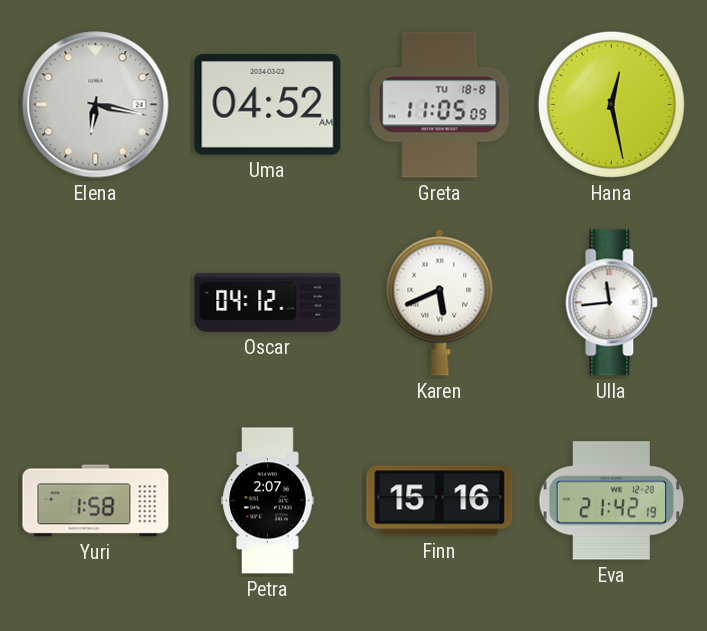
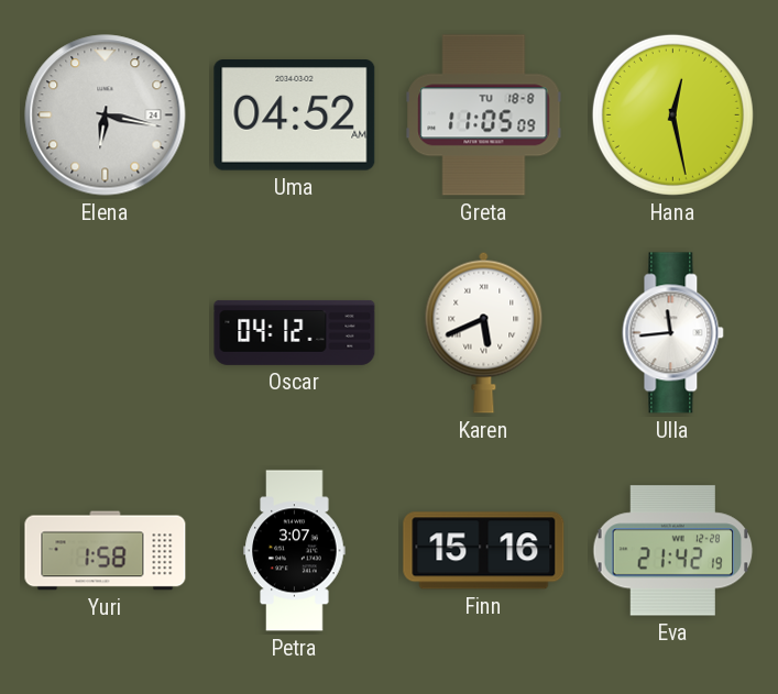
Petra: 2:07 -> 3:07 (295, 551)
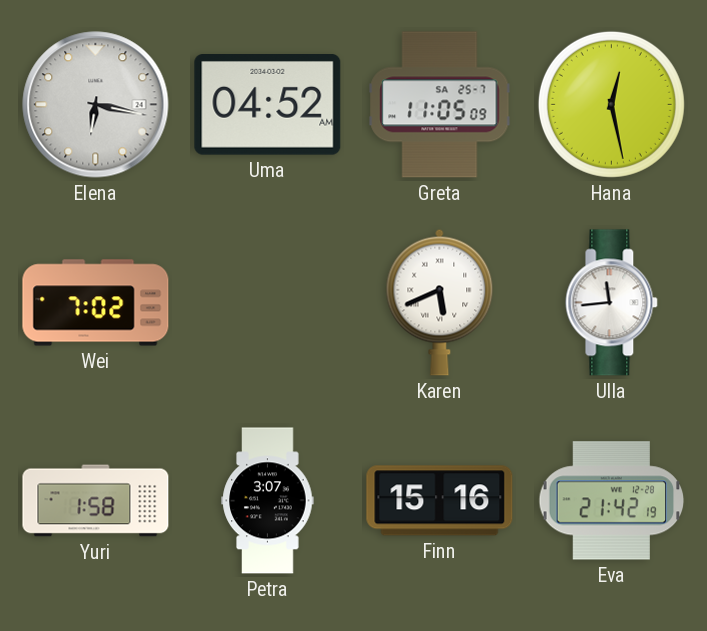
Greta date: TU 18-8 -> SA 25-7 (440, 105)
Wei: none -> 7:02 (96, 303)
Oscar: 04:12 -> none (295, 332)
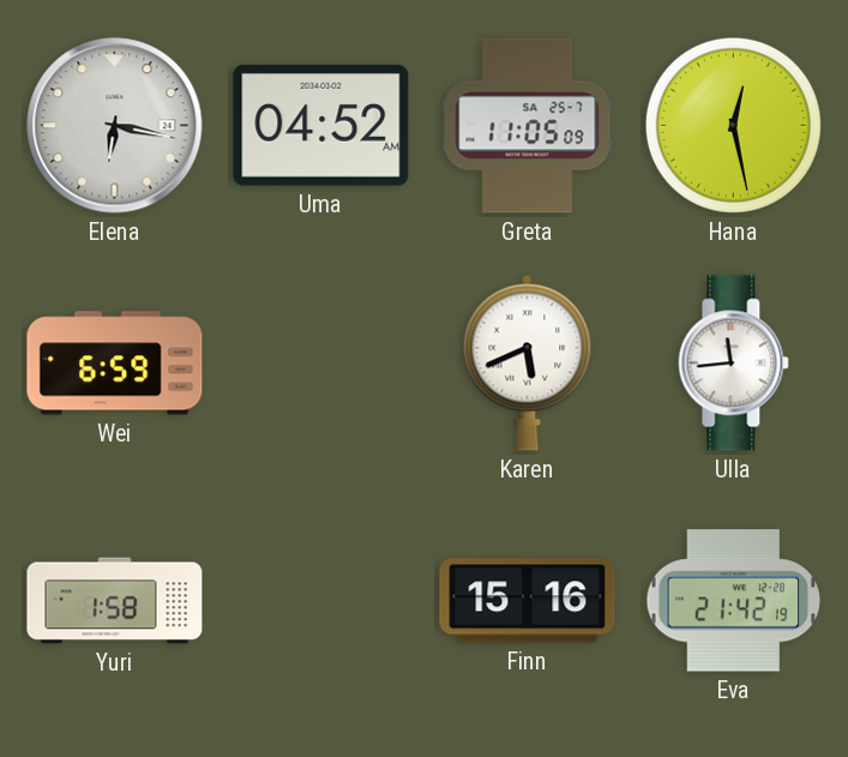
Wei: 7:02 -> 6:59 (115, 364)
Petra: 3:07 -> none (268, 501)
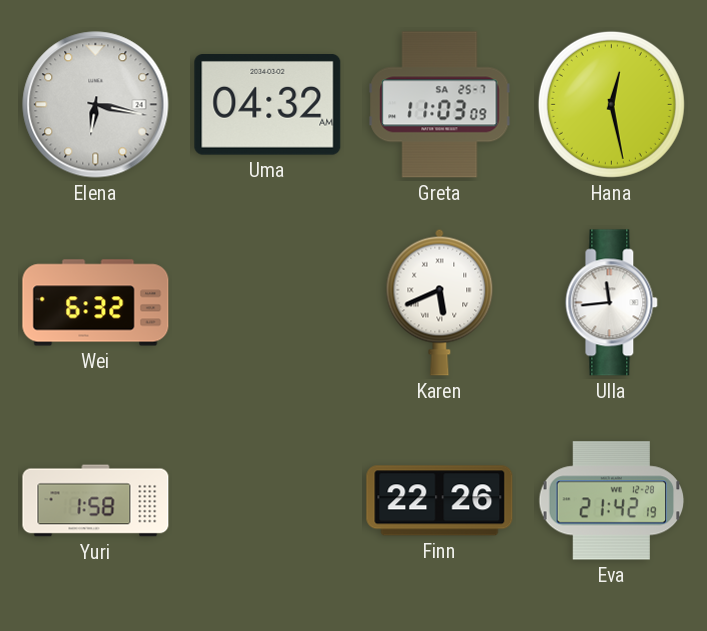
Uma: 04:52 -> 04:32 (268, 105)
Greta: 11:05 -> 11:03 (440, 105)
Wei: 6:59 -> 6:32 (96, 303)
Finn: 15:16 -> 22:26 (440, 501)
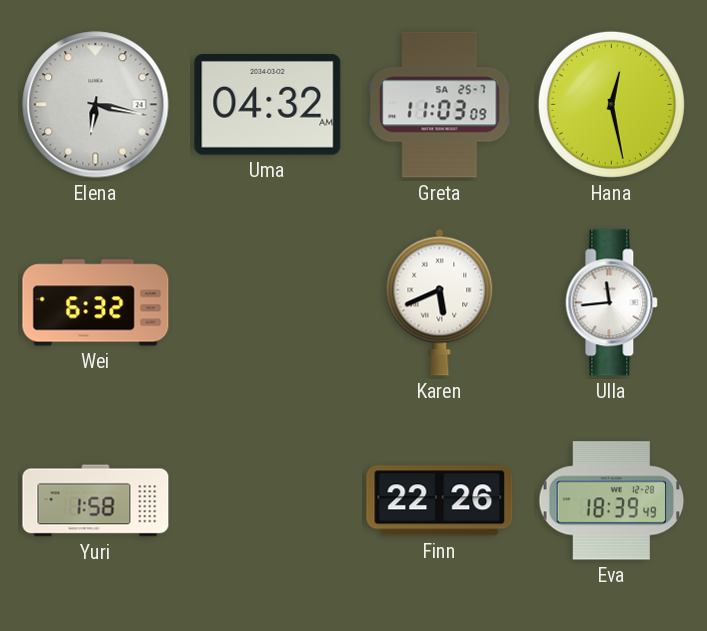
Eva: 21:42 -> 18:39 (612, 501)
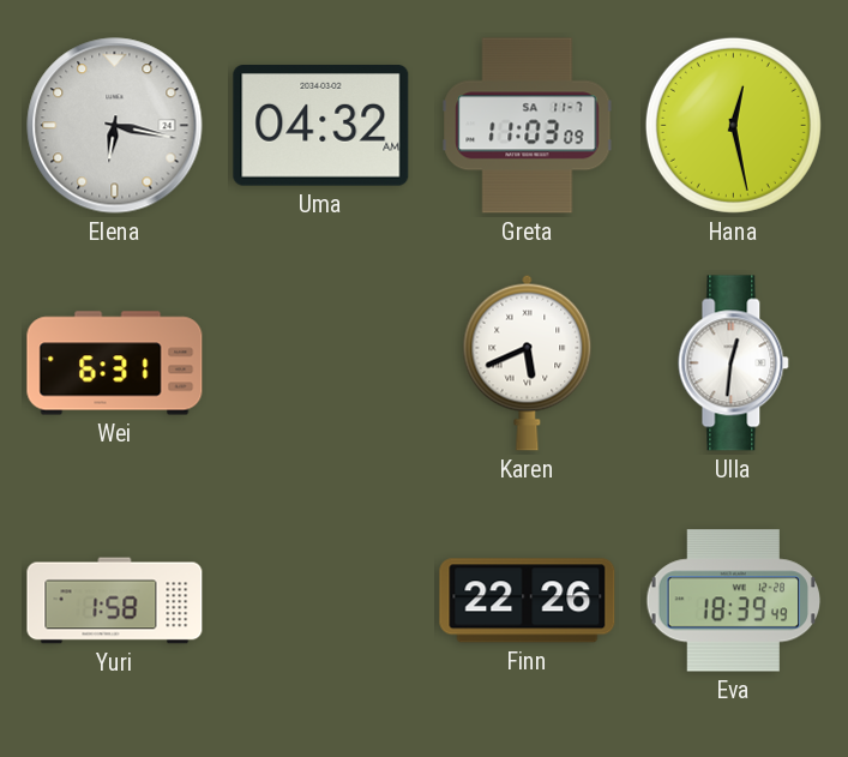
Greta date: SA 25-7 -> SA 11-7 (528, 126)
Wei: 6:32 -> 6:31 (115, 364)
Ulla: 11:44 -> 12:31 (734, 364)
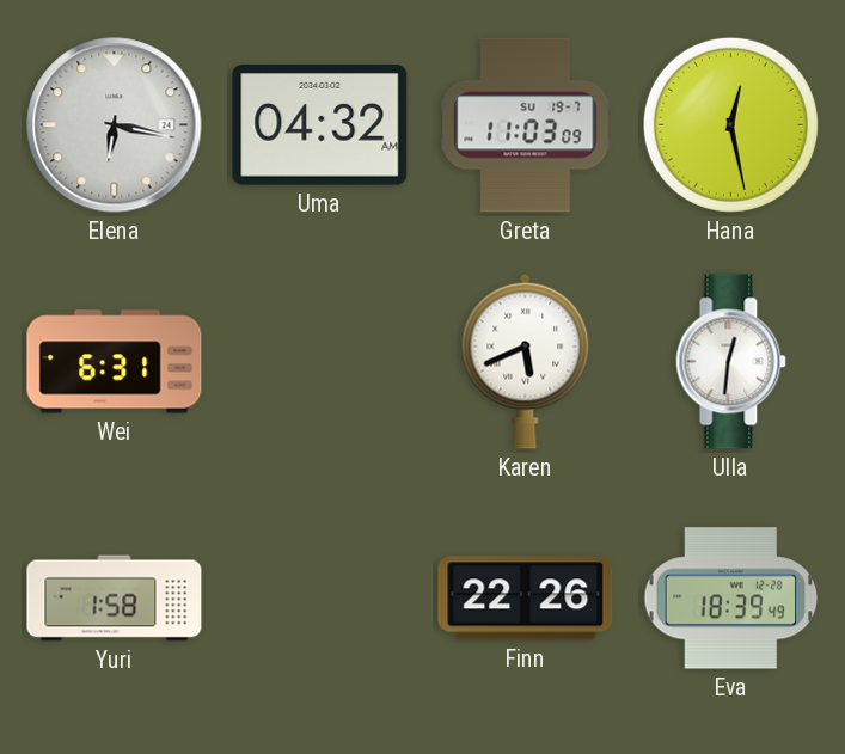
Greta date: SA 11-7 -> SU 19-7 (526, 125)
